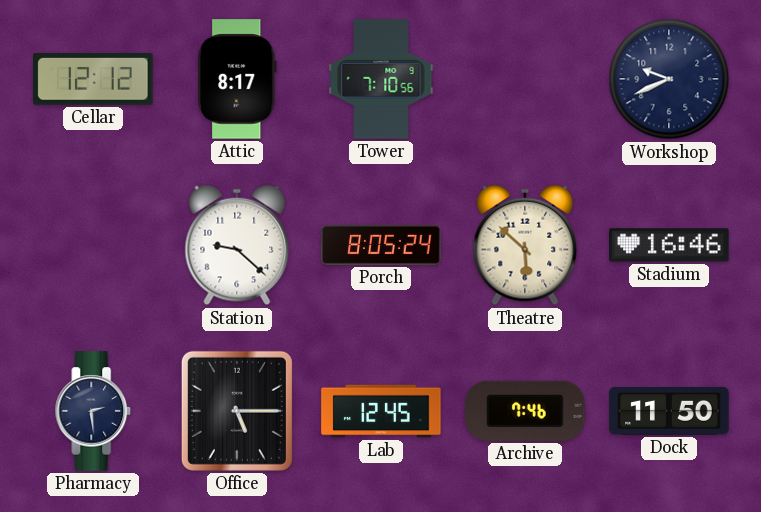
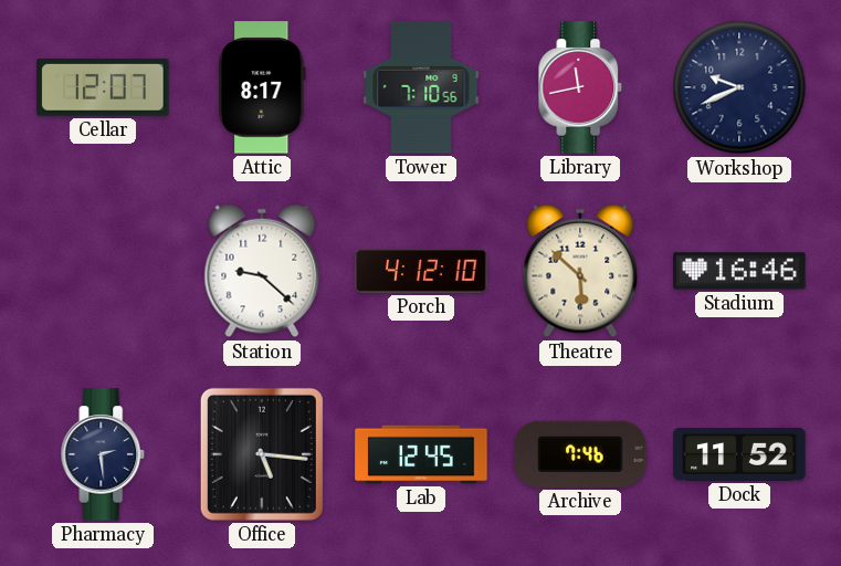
Cellar: 12:12 -> 12:07 (103, 87)
Library: none -> 11:43 (580, 87)
Porch: 8:05 -> 4:12 (421, 271)
Office: 5:15 -> 5:16 (262, 454)
Dock: 11:50 -> 11:52 (739, 454)
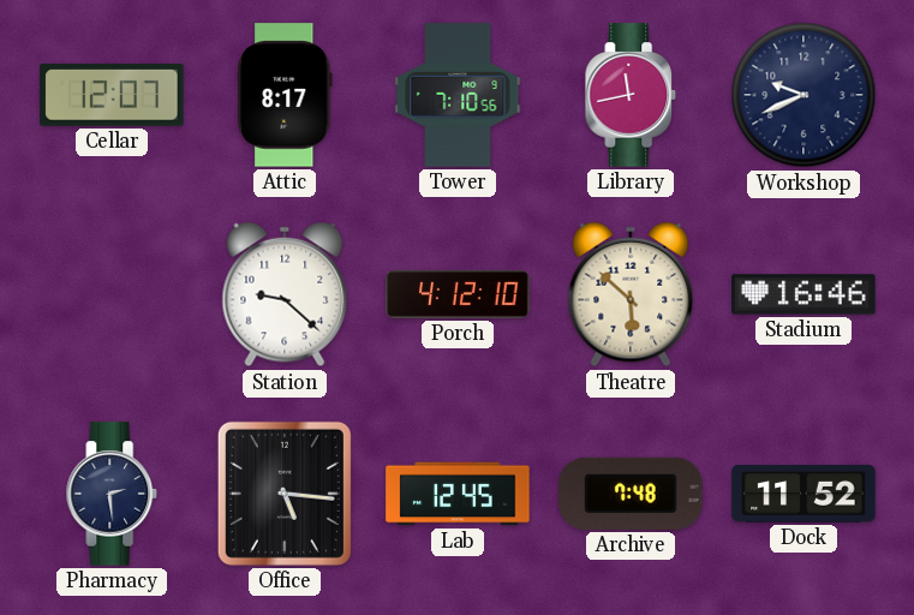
Archive: 7:46 -> 7:48 (631, 494)
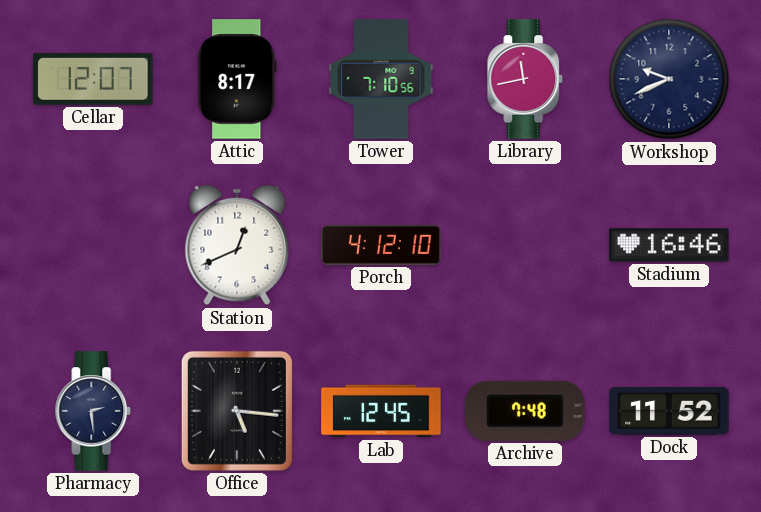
Station: 9:22 -> 12:41 (237, 245)
Theatre: 5:52 -> none (631, 294)
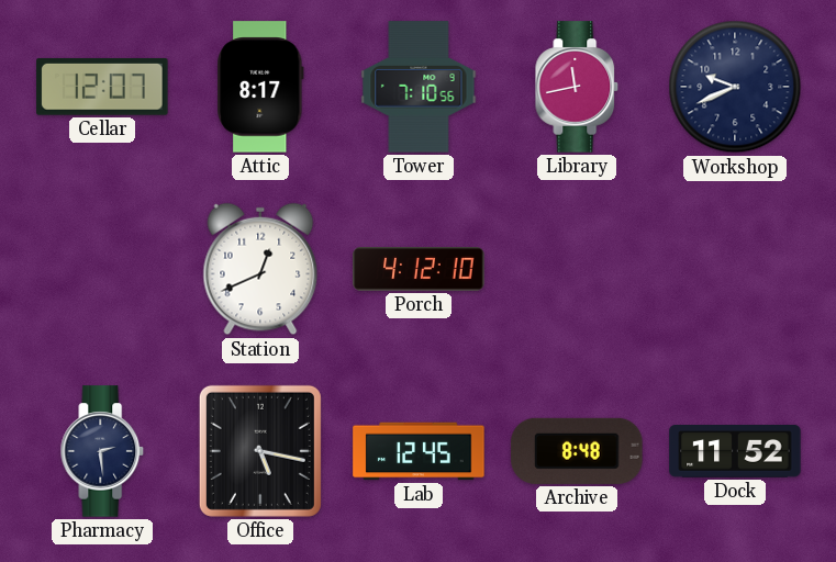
Stadium: 16:46 -> none (669, 245)
Office: 5:16 -> 5:17 (260, 451)
Archive: 7:48 -> 8:48 (577, 451)
